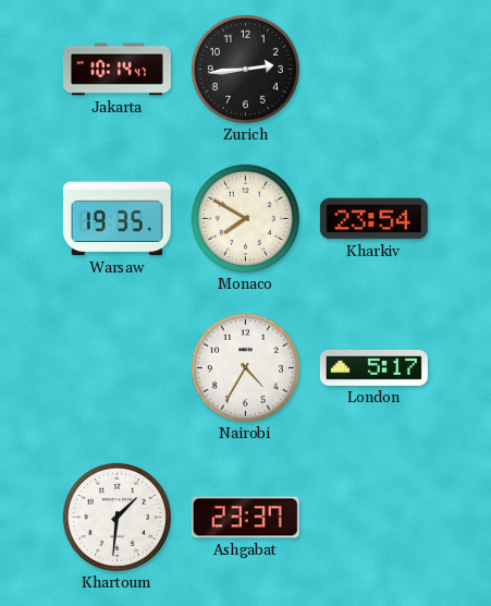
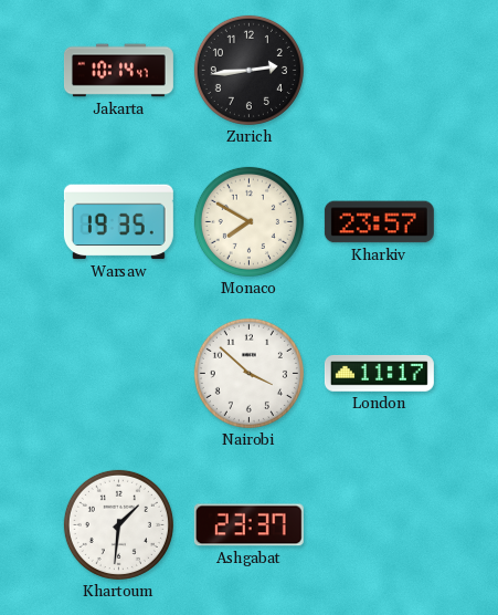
Kharkiv: 23:54 -> 23:57 (379, 222)
Nairobi: 4:35 -> 3:52 (248, 373)
London: 5:17 -> 11:17 (379, 374)
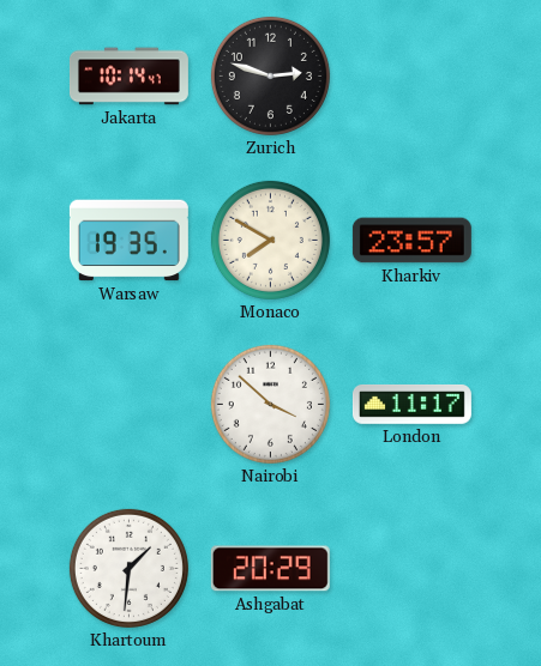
Zurich: 2:44 -> 2:48 (270, 75)
Ashgabat: 23:37 -> 20:29 (270, 569)
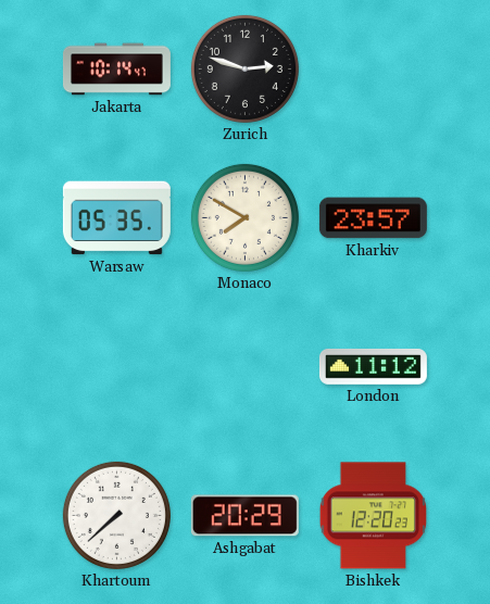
Warsaw: 19:35 -> 05:35 (116, 218)
Nairobi: 3:52 -> none (270, 404)
London: 11:17 -> 11:12 (373, 367)
Khartoum: 1:31 -> 7:38 (116, 515)
Bishkek: none -> 12:20 (373, 516)
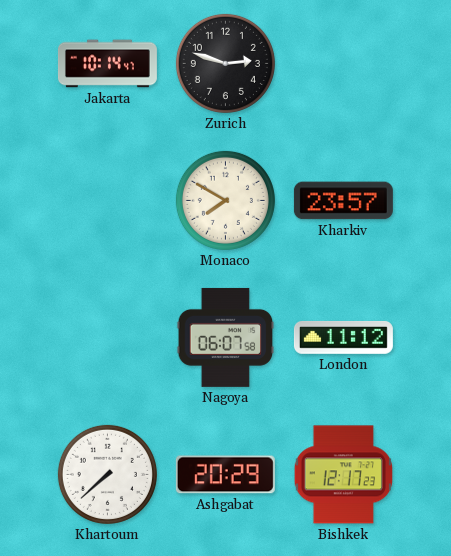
Warsaw: 05:35 -> none (116, 218)
Nagoya: none -> 06:07 (226, 337)
Bishkek: 12:20 -> 12:17 (343, 475)
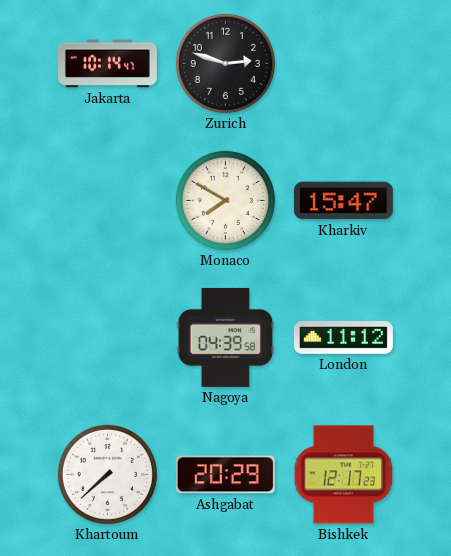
Kharkiv: 23:57 -> 15:47 (343, 201)
Nagoya: 06:07 -> 04:39 (226, 337)
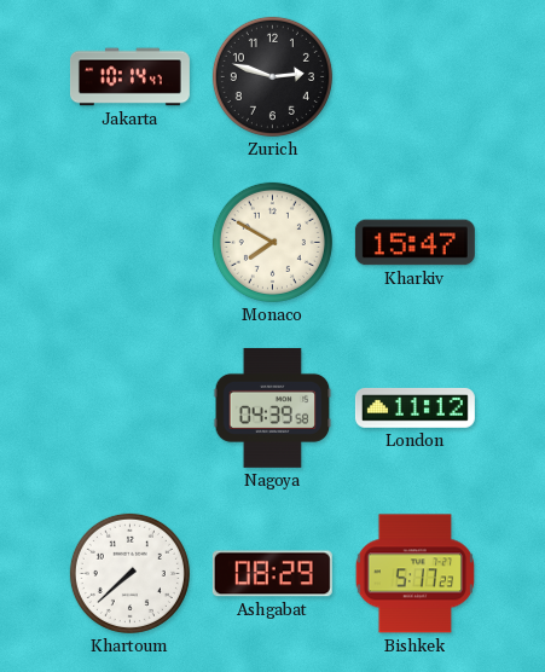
Ashgabat: 20:29 -> 08:29 (272, 574)
Bishkek: 12:17 -> 5:17 (414, 574)
